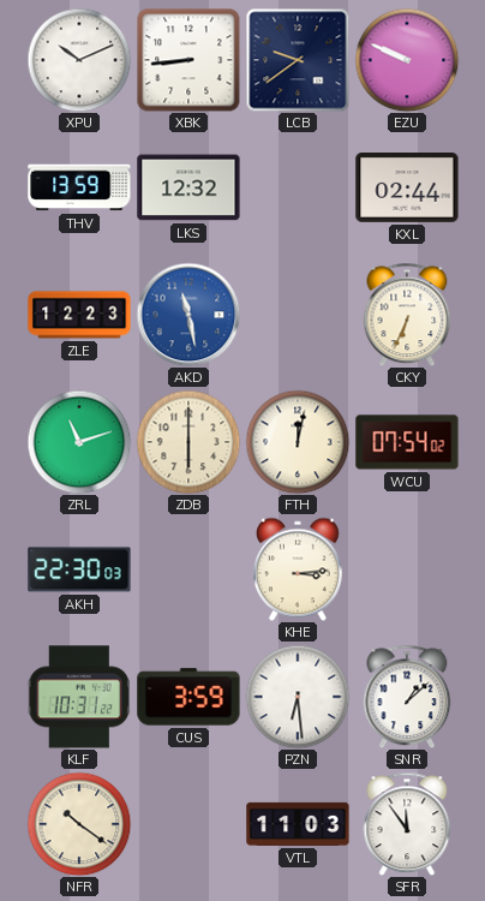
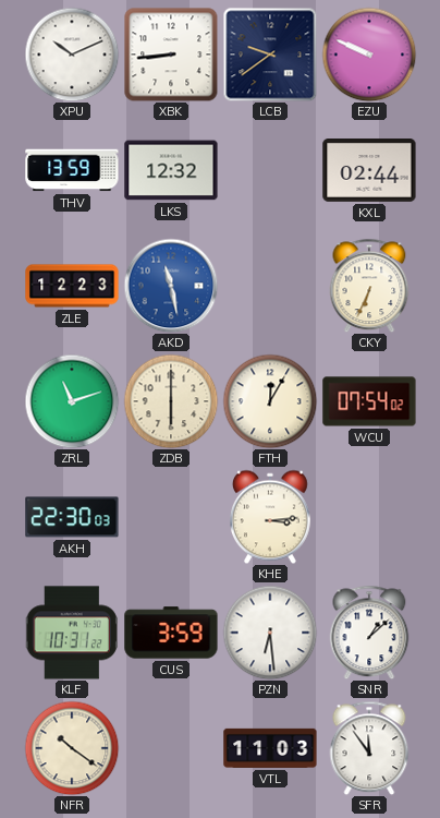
FTH: 12:02 -> 12:05 (270, 401)
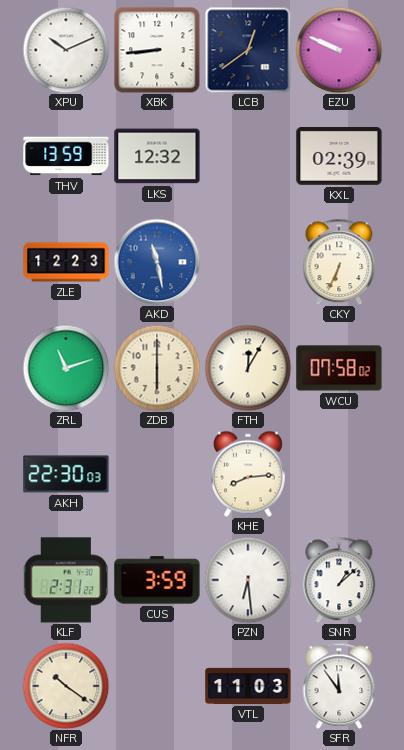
LCB: 9:39 -> 12:39 (248, 50)
KXL: 02:44 -> 02:39 (339, 157)
WCU: 07:54 -> 07:58 (339, 368)
KHE: 3:14 -> 8:14 (248, 474)
KLF: 10:31 -> 2:31 (66, 580)
